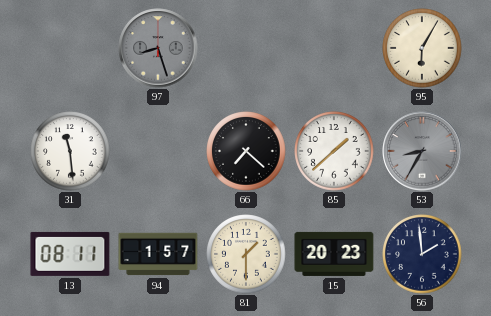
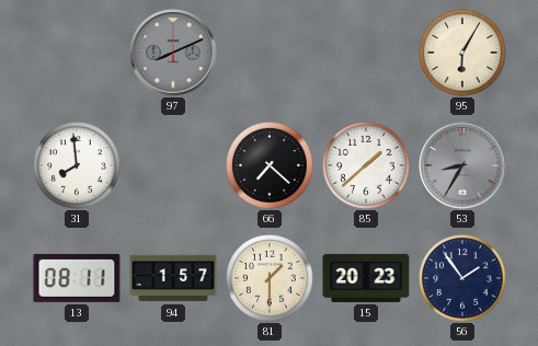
97: 8:27 -> 8:11 (173, 53)
31: 11:29 -> 7:59 (77, 165)
56: 1:59 -> 1:54 (462, 278)
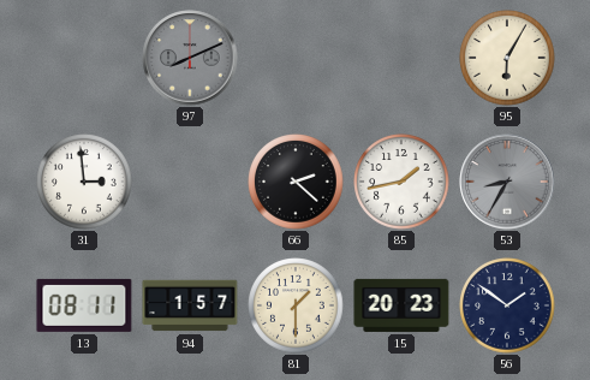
31: 7:59 -> 2:59 (84, 182)
66: 7:22 -> 2:22 (296, 182)
85: 1:38 -> 1:43 (401, 182)
56: 1:54 -> 1:51 (507, 305)
